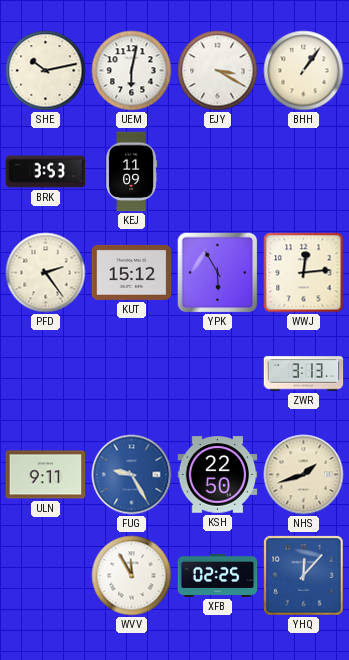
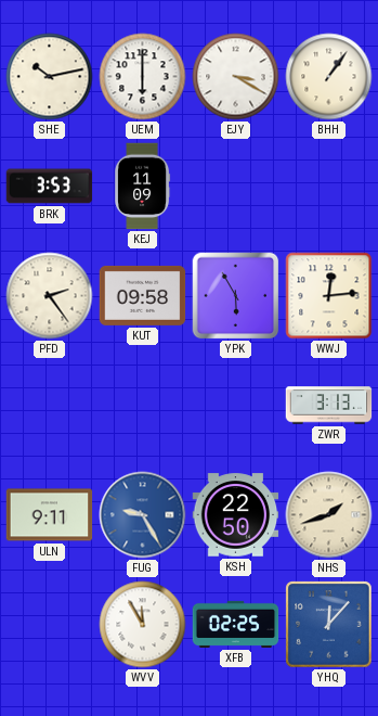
UEM: 6:02 -> 6:00 (143, 77)
KUT: 15:12 -> 09:58 (143, 295)
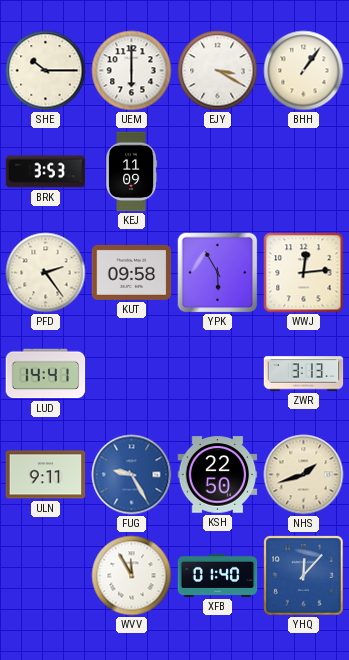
SHE: 10:13 -> 10:15 (46, 71)
LUD: none -> 14:41 (46, 374)
XFB: 02:25 -> 01:40 (218, 575)
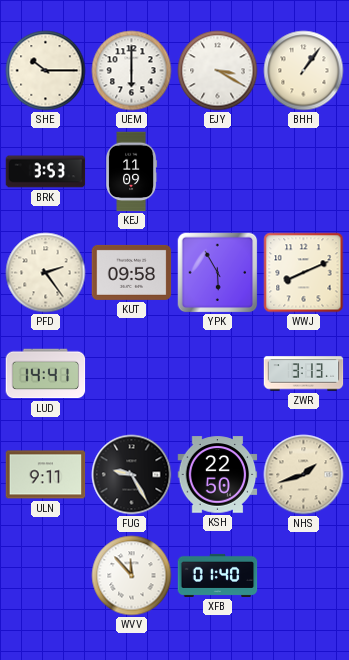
WWJ: 12:14 -> 8:11 (304, 273)
FUG dial: blue -> black (132, 475)
WVV: 11:55 -> 11:53 (132, 576)
YHQ: 12:07 -> none (304, 576)
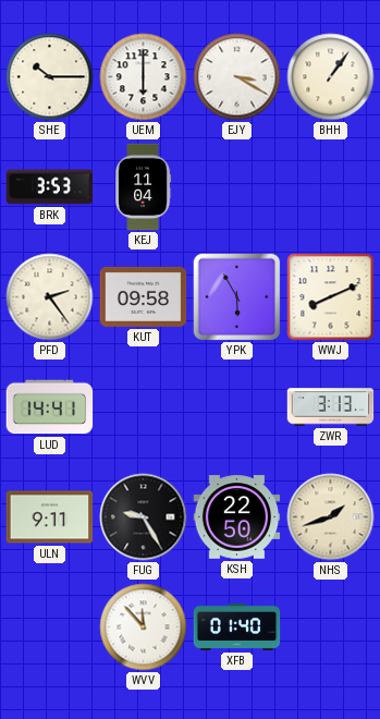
KEJ: 11:09 -> 11:04 (144, 187)
